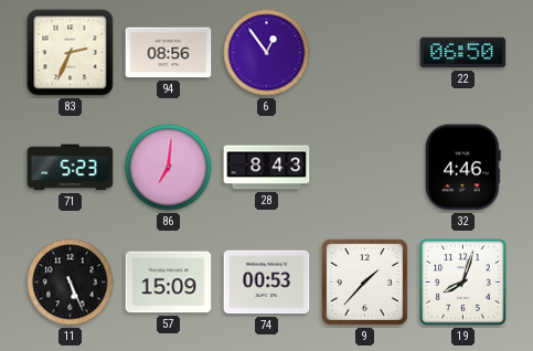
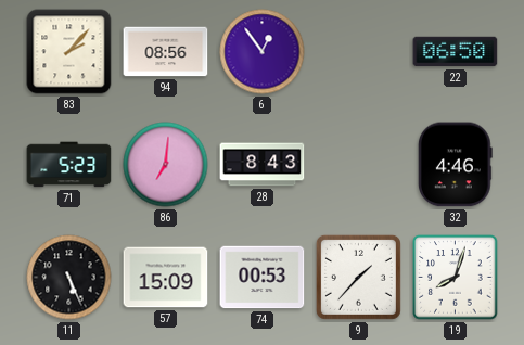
83: 2:34 -> 2:07 (69, 52)
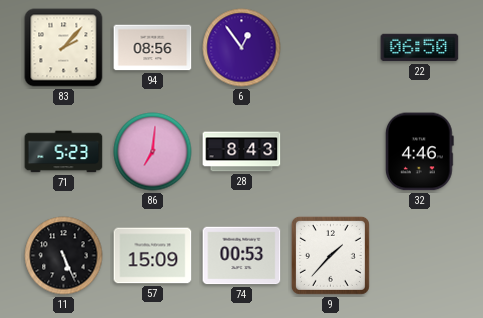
19: 8:03 -> none (456, 278)
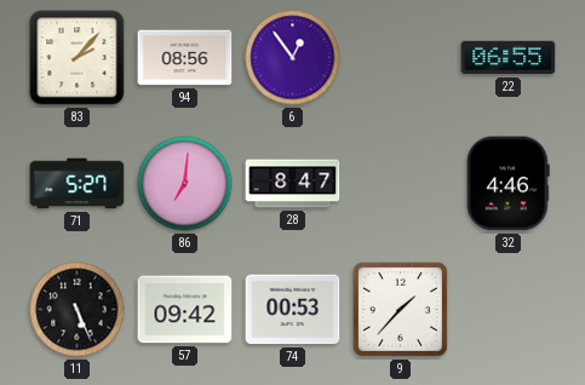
22: 06:50 -> 06:55 (509, 58)
71: 5:23 -> 5:27 (78, 184)
28: 8:43 -> 8:47 (293, 184)
57: 15:09 -> 09:42 (185, 310)
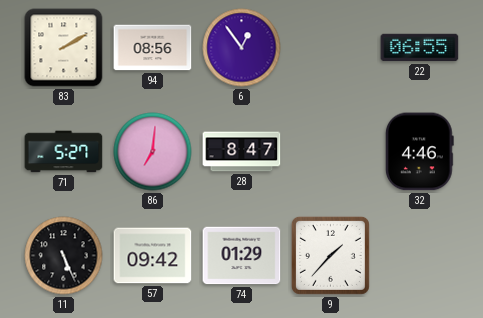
83: 2:07 -> 2:10 (64, 48)
74: 00:53 -> 01:29 (242, 256)
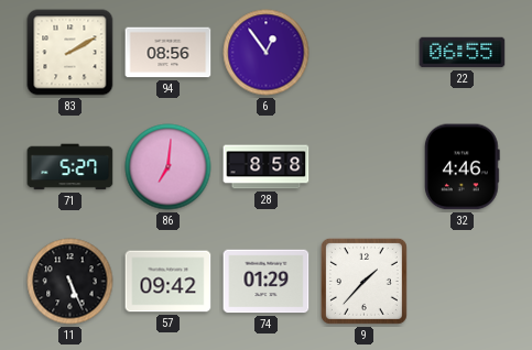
28: 8:47 -> 8:58 (267, 167)
